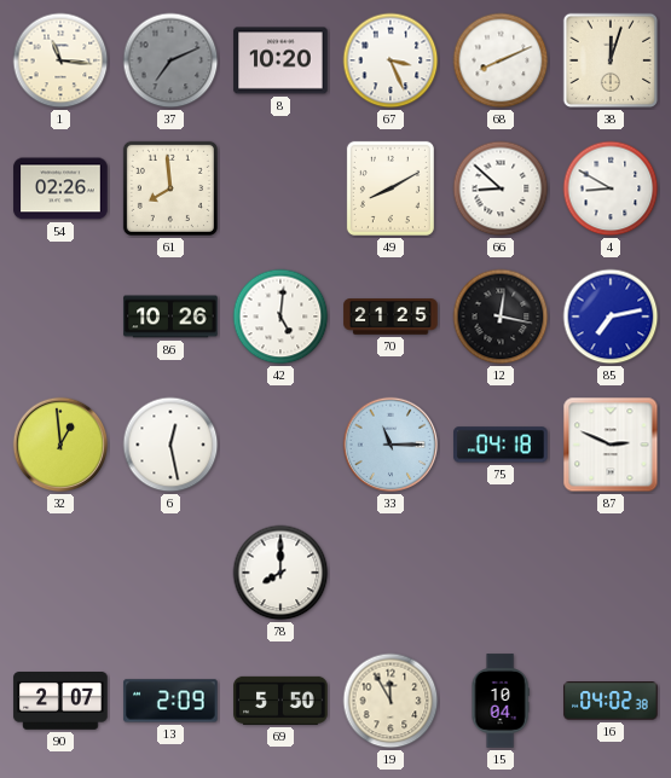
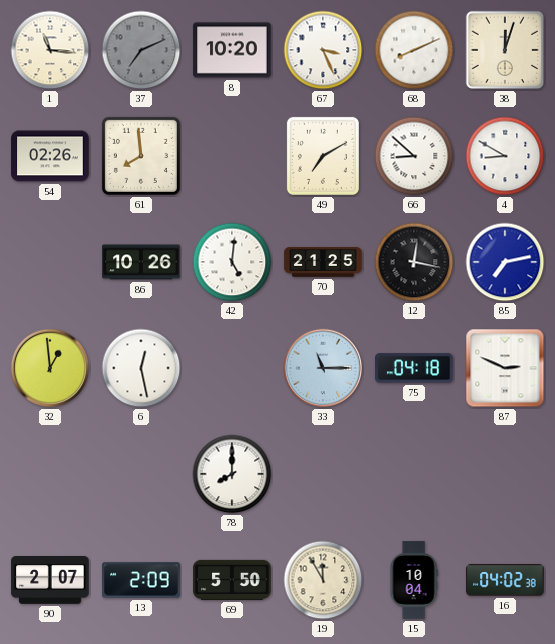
49: 8:10 -> 7:10 (323, 156)
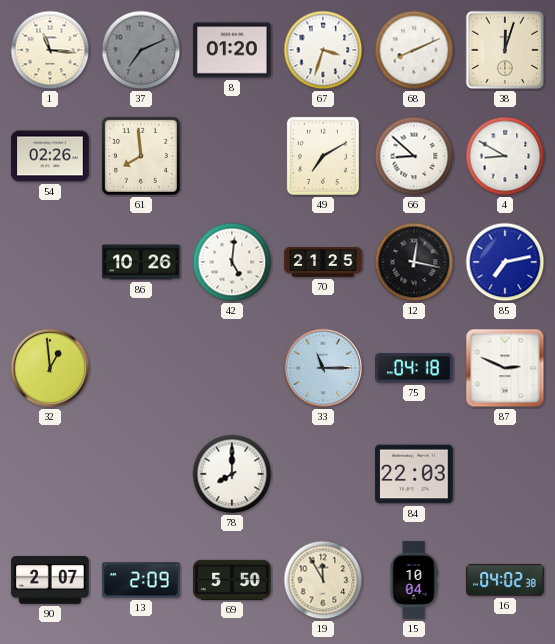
8: 10:20 -> 01:20 (232, 50)
67: 3:26 -> 3:33 (323, 50)
6: 12:28 -> none (141, 368)
84: none -> 22:03 (414, 474)
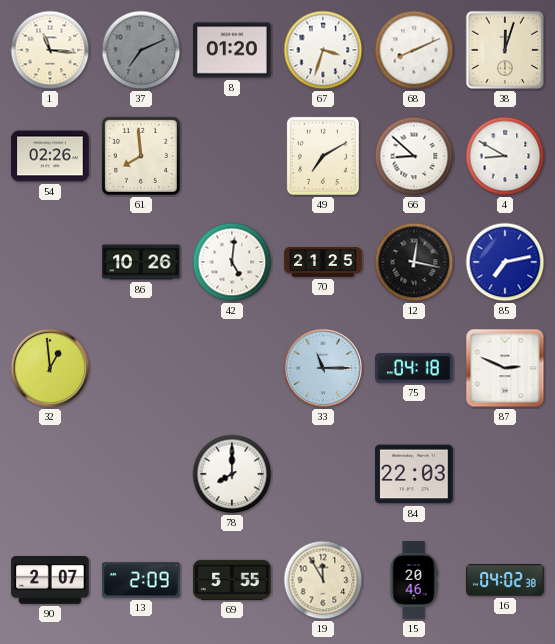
69: 5:50 -> 5:55 (232, 580)
15: 10:04 -> 20:46 (414, 580)
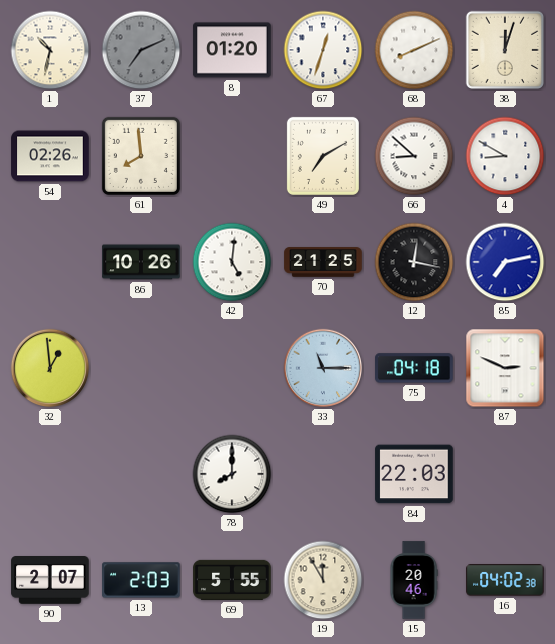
1: 11:16 -> 10:32 (50, 50)
67: 3:33 -> 12:33 (323, 50)
13: 2:09 -> 2:03 (141, 580)
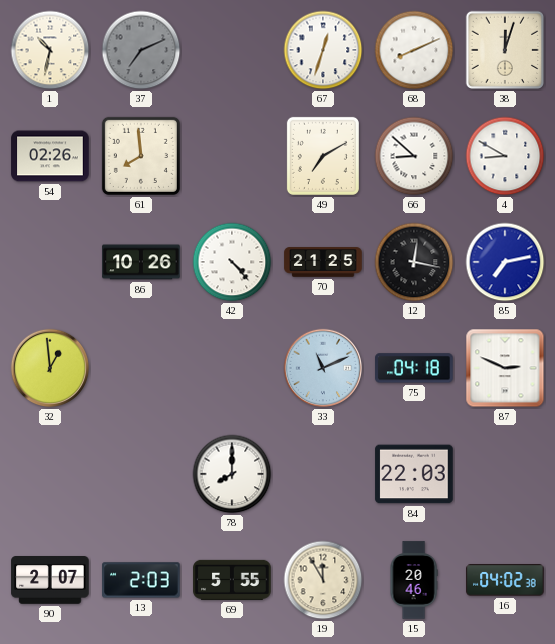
8: 01:20 -> none (232, 50)
42: 5:01 -> 4:23 (232, 262)
33: 11:15 -> 11:11 (323, 368)
